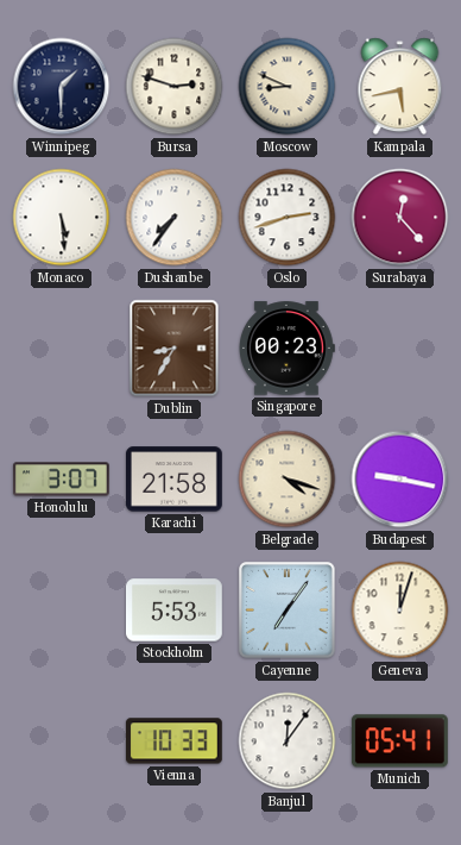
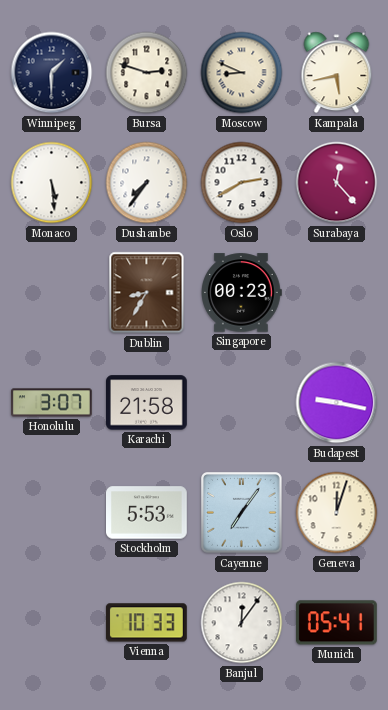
Oslo: 2:42 -> 2:40 (242, 183)
Belgrade: 4:18 -> none (288, 480)
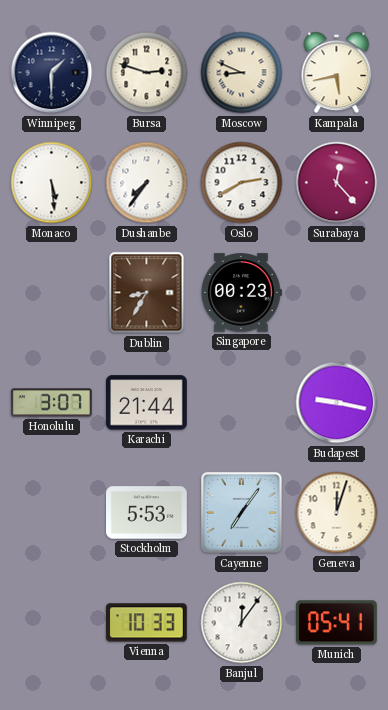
Karachi: 21:58 -> 21:44 (147, 403)
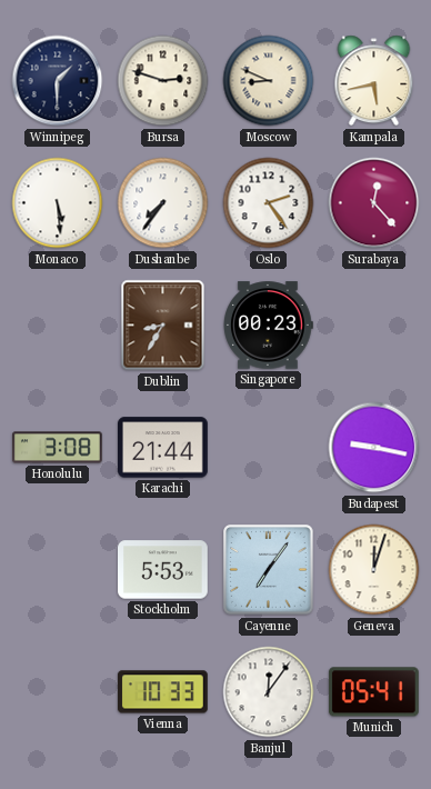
Oslo: 2:40 -> 2:24 (269, 203)
Honolulu: 3:07 -> 3:08 (58, 448)
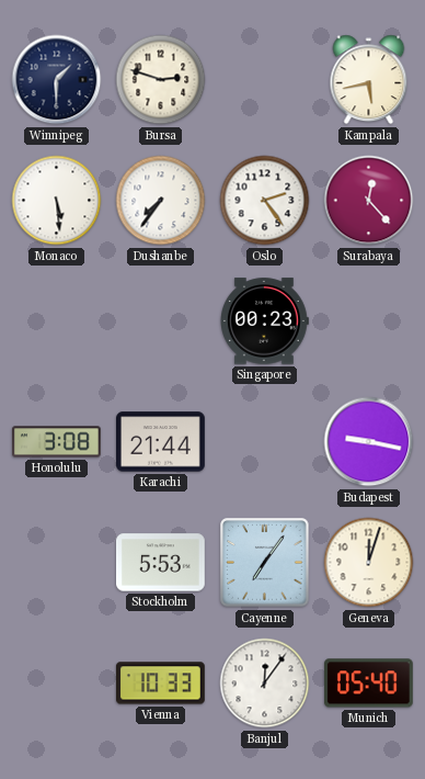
Moscow: 8:49 -> none (269, 81)
Dublin: 8:35 -> none (163, 326)
Munich: 05:41 -> 05:40 (368, 684)
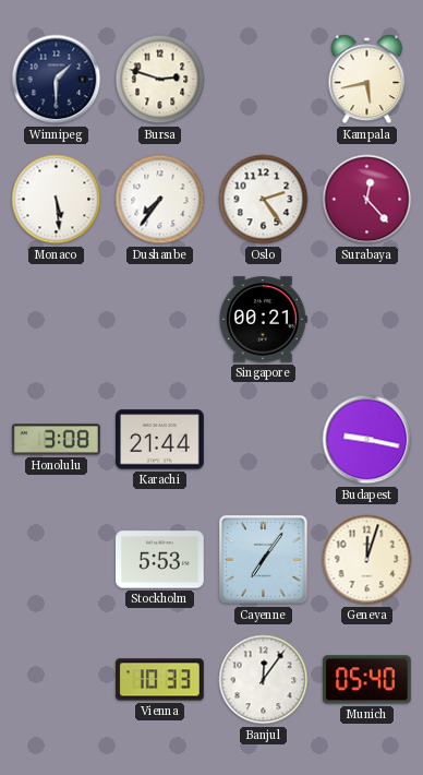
Singapore: 00:23 -> 00:21 (264, 320)
